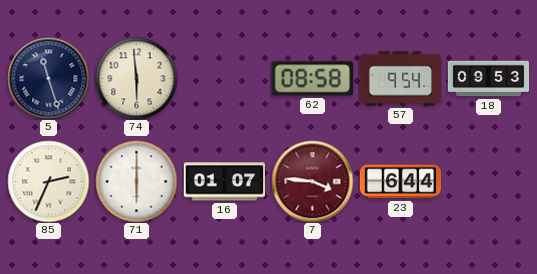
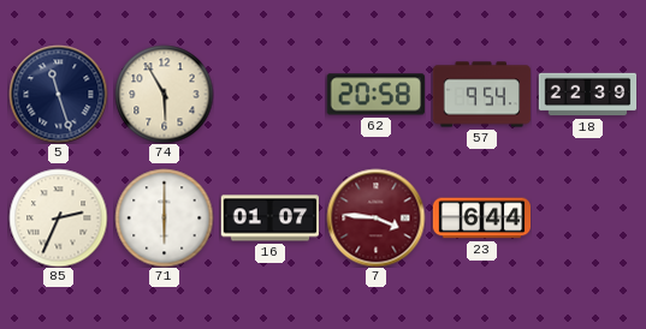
74: 5:59 -> 5:55 (164, 94)
62: 08:58 -> 20:58 (375, 95)
18: 09:53 -> 22:39 (587, 95)
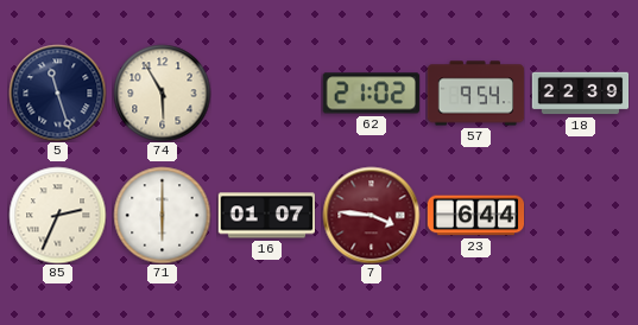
62: 20:58 -> 21:02 (371, 94)
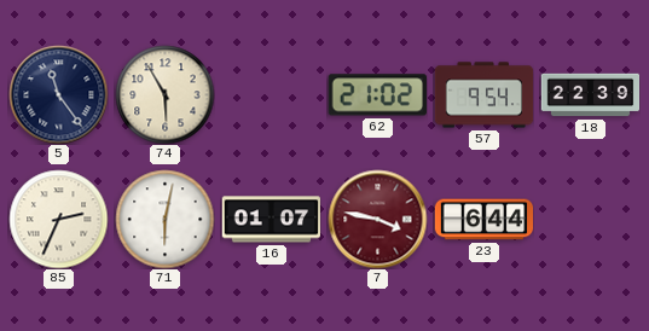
5: 11:27 -> 11:24 (58, 94)
71: 6:00 -> 6:02 (164, 219)
7: 3:46 -> 3:47 (377, 219)
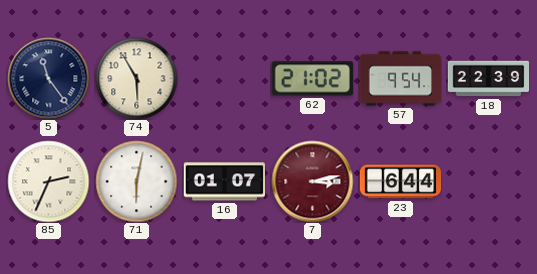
7: 3:47 -> 3:13 (312, 181)
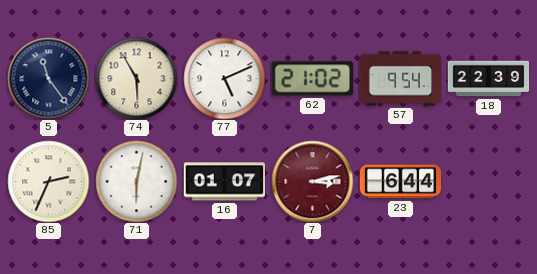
77: none -> 5:11 (224, 78)
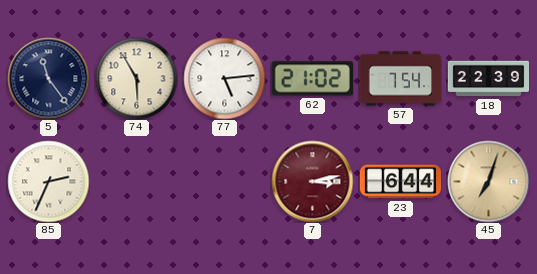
77: 5:11 -> 5:14 (224, 78)
57: 9:54 -> 7:54 (400, 79)
71: 6:02 -> none (136, 181)
16: 01:07 -> none (224, 182)
45: none -> 7:03 (488, 181)
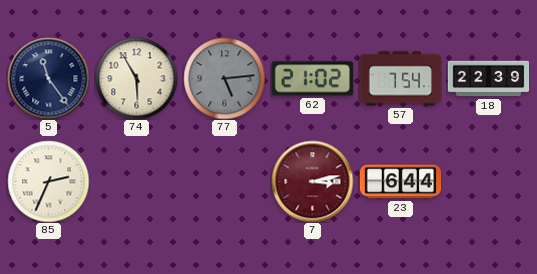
77 dial: white -> grey (224, 78)
45: 7:03 -> none (488, 181)
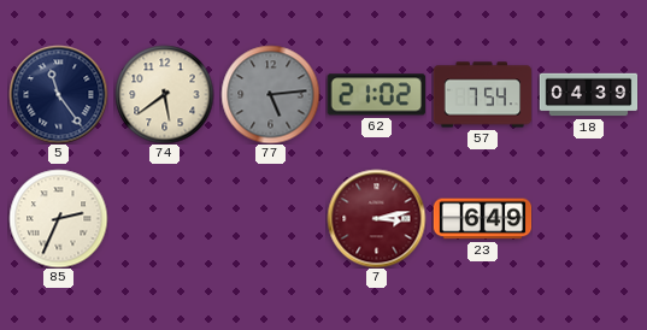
74: 5:55 -> 5:39 (164, 94)
18: 22:39 -> 04:39 (588, 95)
23: 6:44 -> 6:49 (482, 219)
